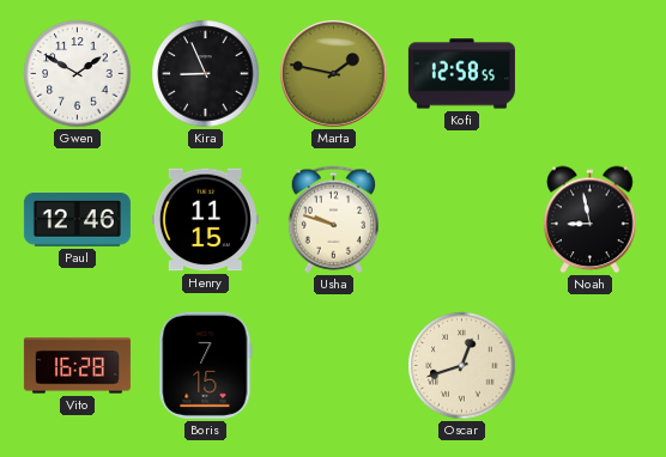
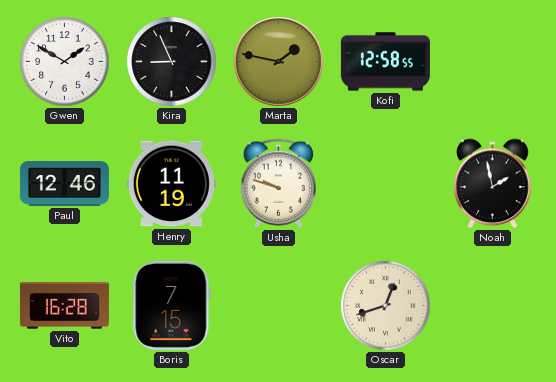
Henry: 11:15 -> 11:19 (171, 184)
Noah: 8:58 -> 1:58 (493, 184)
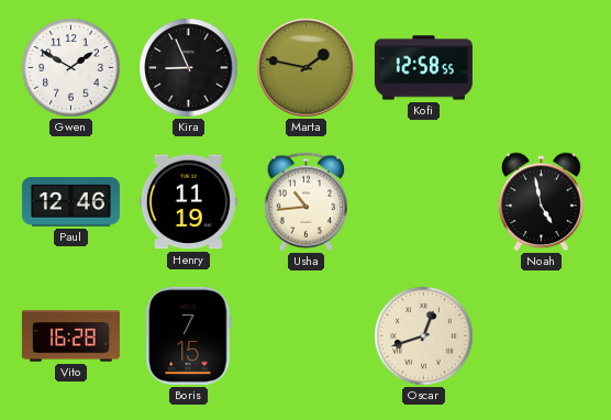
Usha: 9:48 -> 10:44 (305, 202)
Noah: 1:58 -> 4:58 (542, 202)
